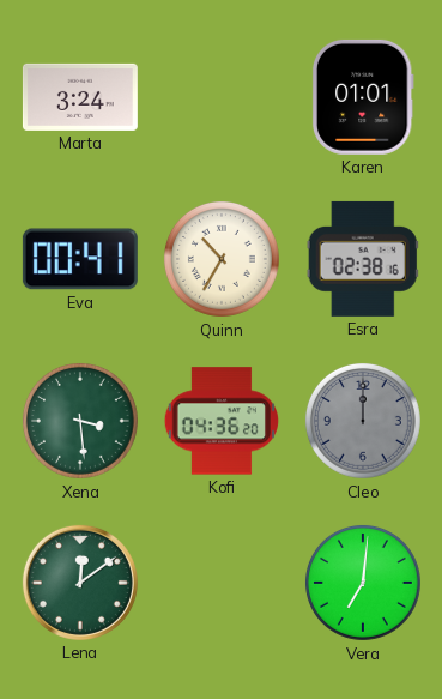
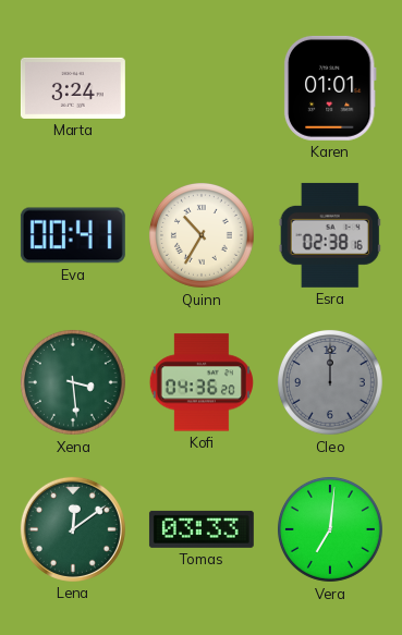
Tomas: none -> 03:33 (202, 529)
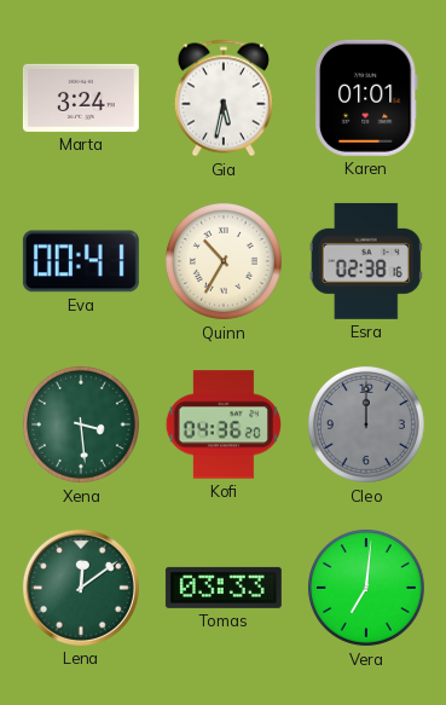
Gia: none -> 5:32 (224, 98)
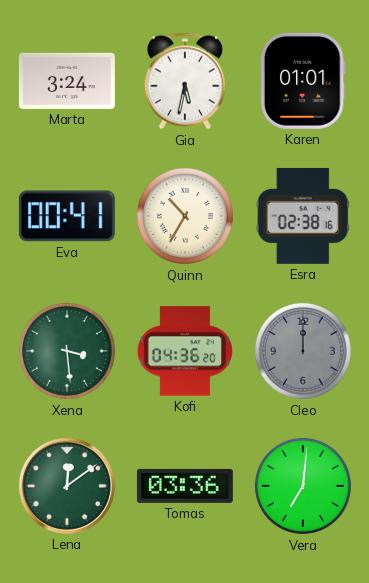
Tomas: 03:33 -> 03:36 (185, 486)
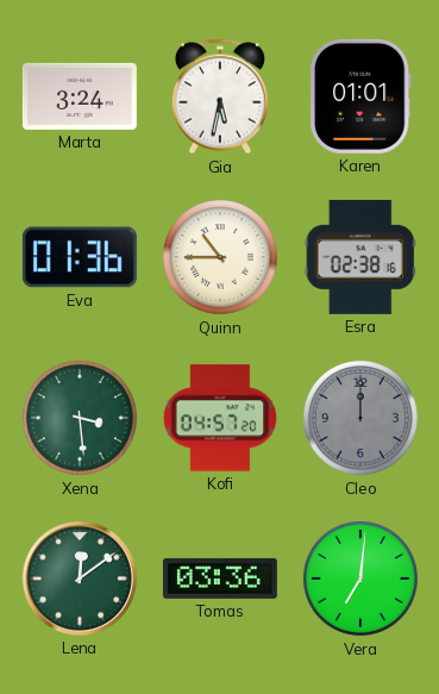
Eva: 00:41 -> 01:36 (80, 257)
Quinn: 10:35 -> 10:45 (220, 257)
Kofi: 04:36 -> 04:57 (220, 418)
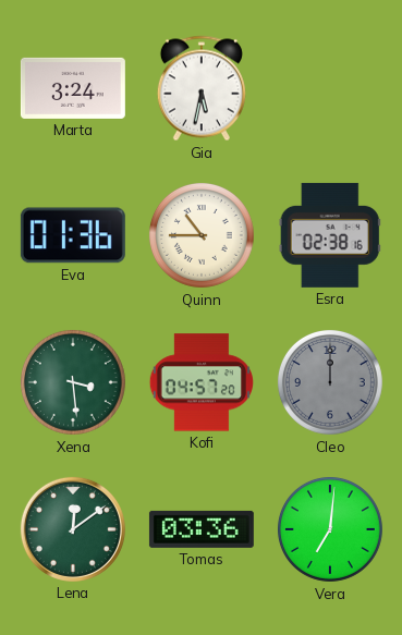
Karen: 01:01 -> none (360, 96)
